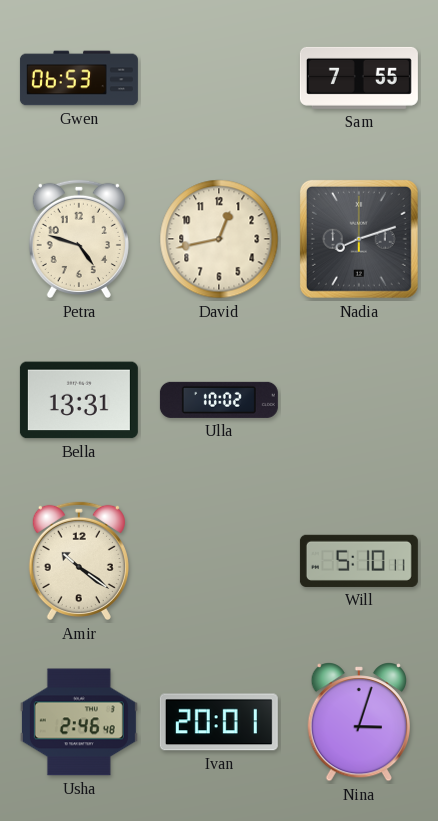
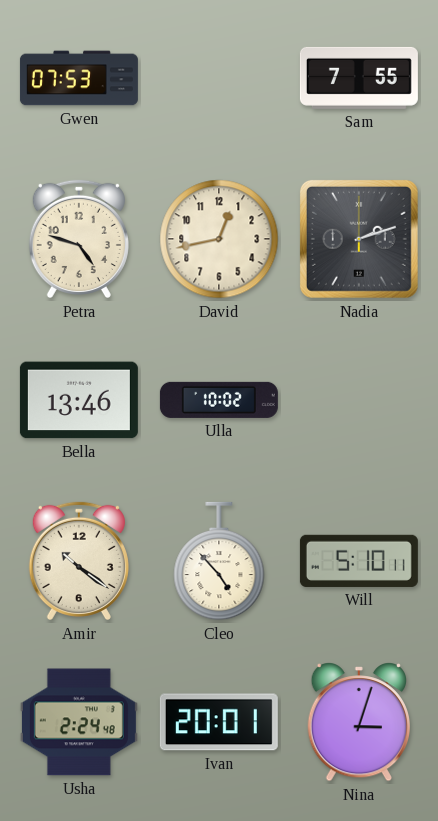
Gwen: 06:53 -> 07:53 (79, 78)
Nadia: 8:12 -> 2:12 (359, 239)
Bella: 13:31 -> 13:46 (79, 400)
Cleo: none -> 4:53 (219, 561)
Usha: 2:46 -> 2:24 (79, 722)
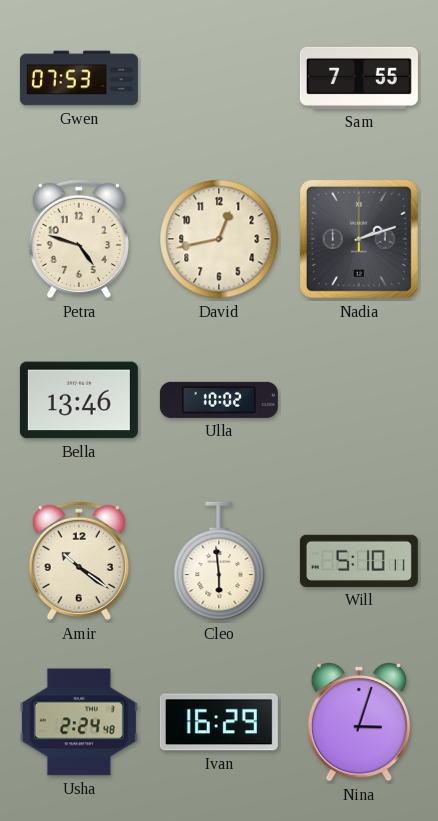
Cleo: 4:53 -> 5:59 (219, 561)
Ivan: 20:01 -> 16:29 (219, 722)
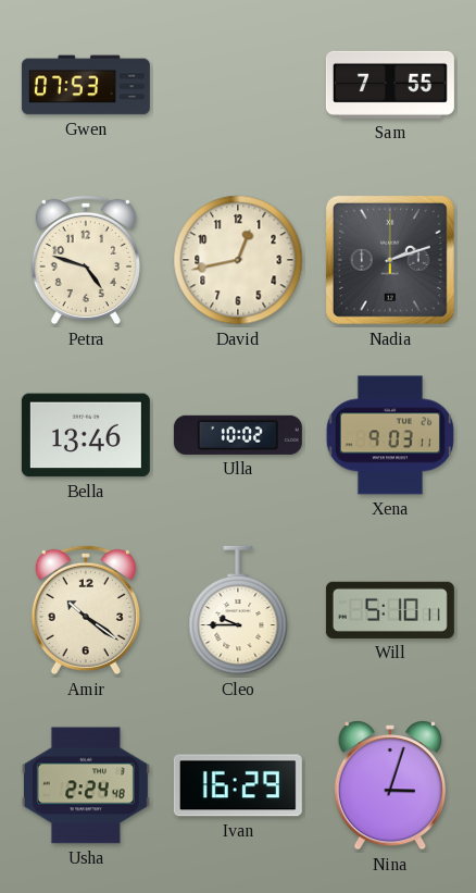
Xena: none -> 9:03 (390, 435)
Cleo: 5:59 -> 9:45 (238, 610)
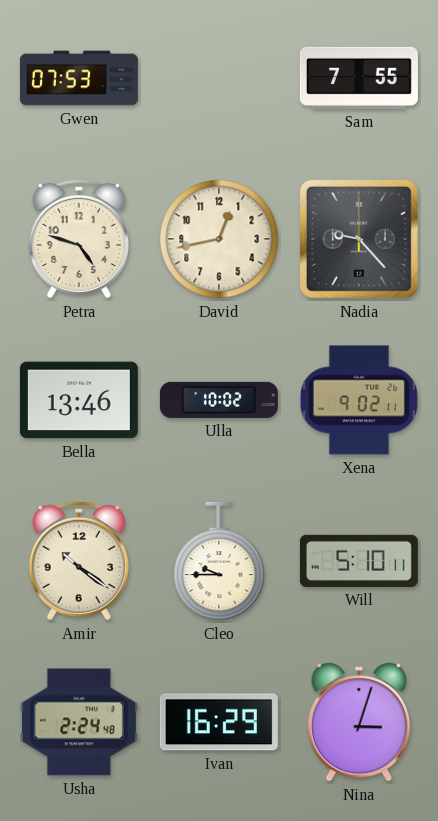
Nadia: 2:12 -> 9:23 (359, 239)
Xena: 9:03 -> 9:02 (359, 400)
